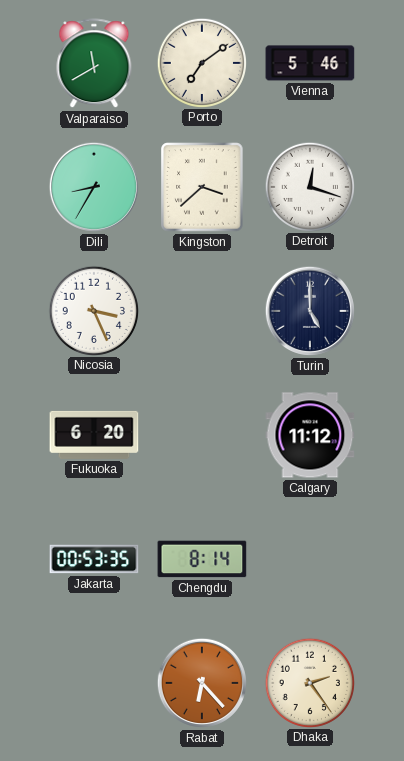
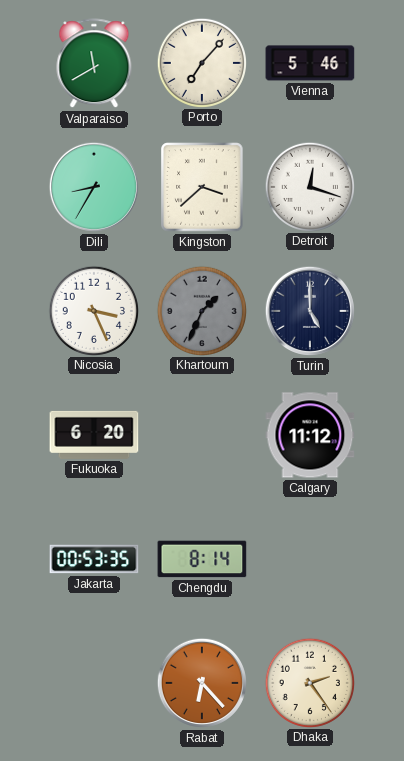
Porto: 7:09 -> 7:07 (201, 62)
Khartoum: none -> 1:34 (201, 310)
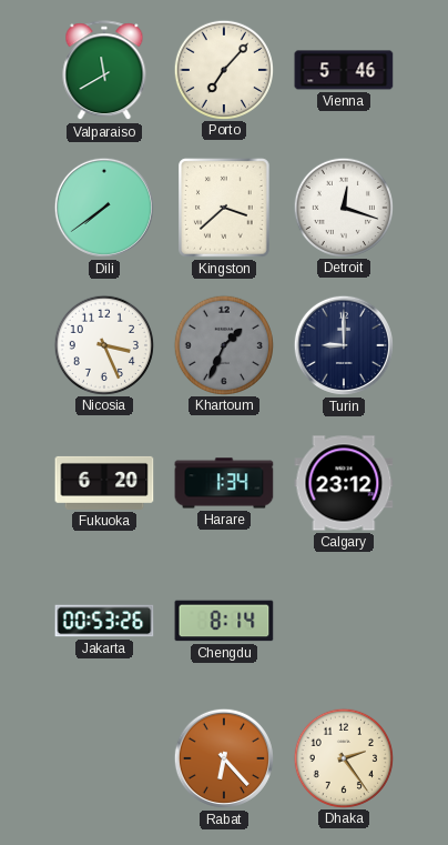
Dili: 8:35 -> 7:39 (103, 208)
Turin: 5:00 -> 9:00 (343, 345)
Harare: none -> 1:34 (224, 483)
Calgary: 11:12 -> 23:12 (344, 483)
Jakarta: 00:53:35 -> 00:53:26 (104, 621)
